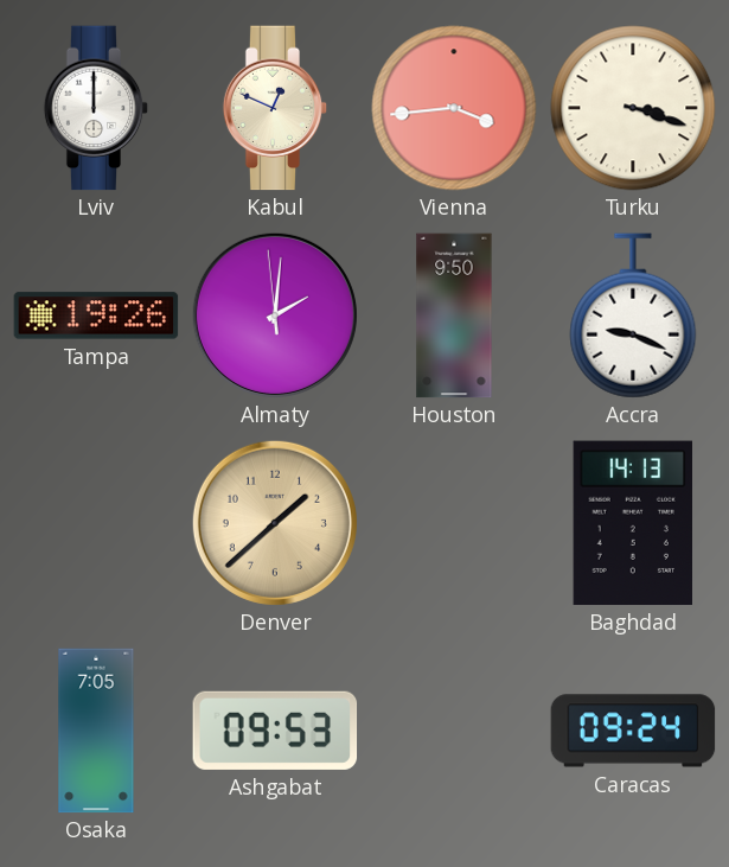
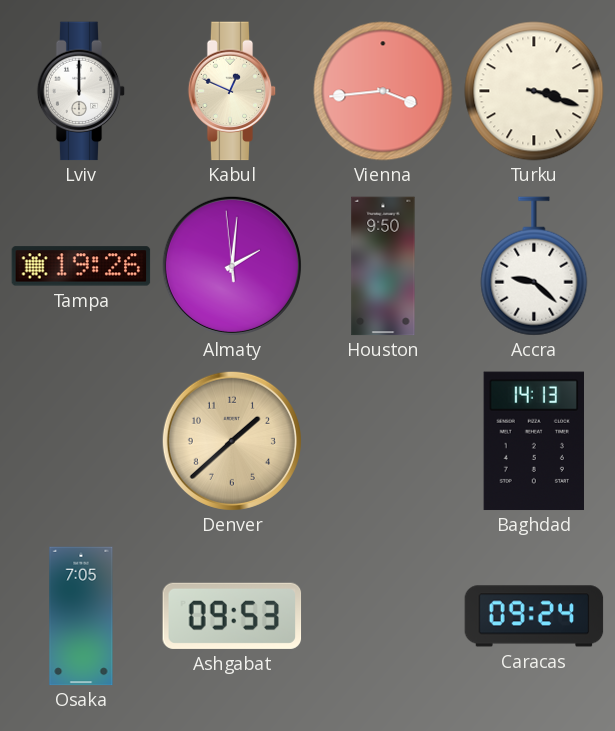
Accra: 9:19 -> 9:22 (534, 266)
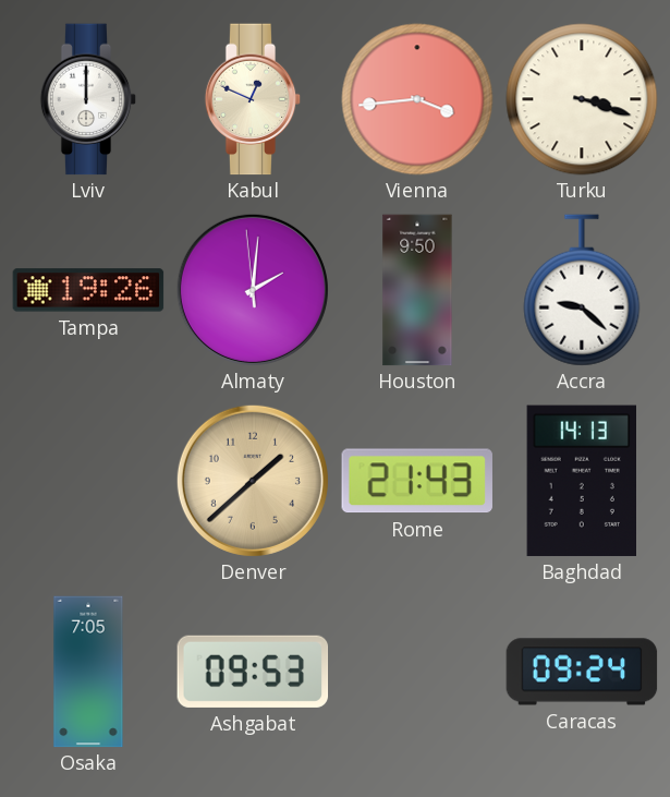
Rome: none -> 21:43 (417, 481)
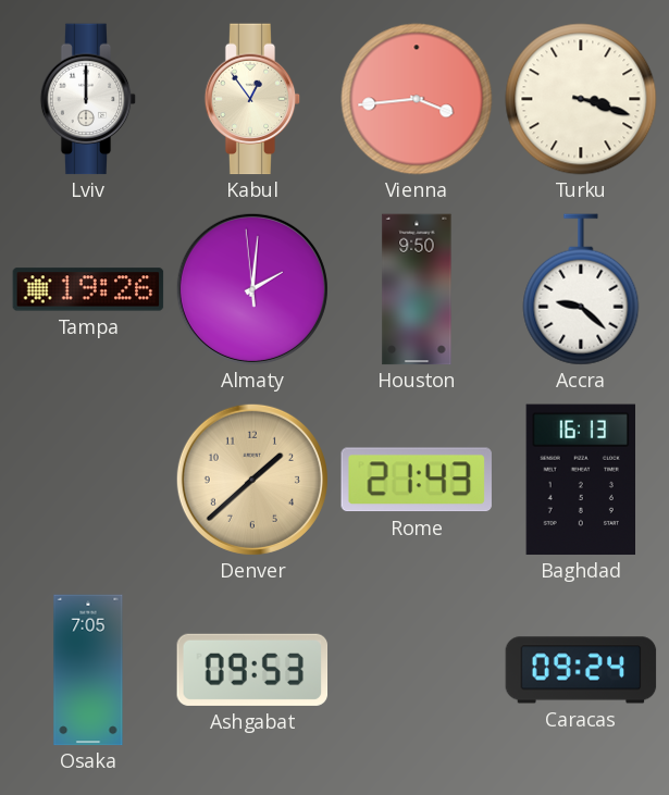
Kabul: 12:49 -> 12:54 (252, 99)
Baghdad: 14:13 -> 16:13 (580, 480)
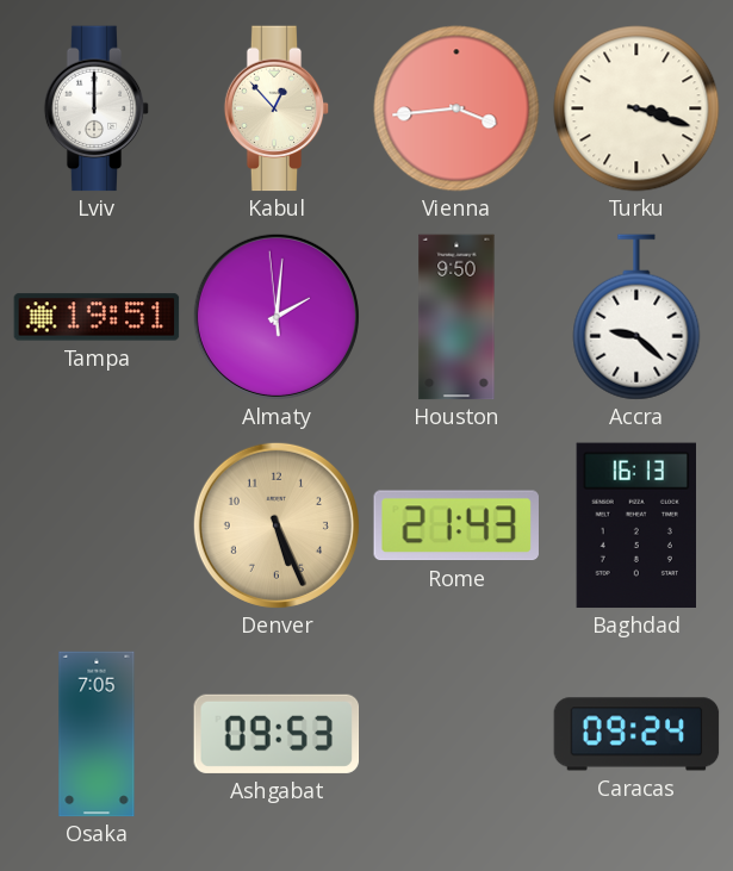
Kabul: 12:54 -> 12:53 (277, 108)
Tampa: 19:26 -> 19:51 (97, 317)
Denver: 1:38 -> 5:26 (277, 525)
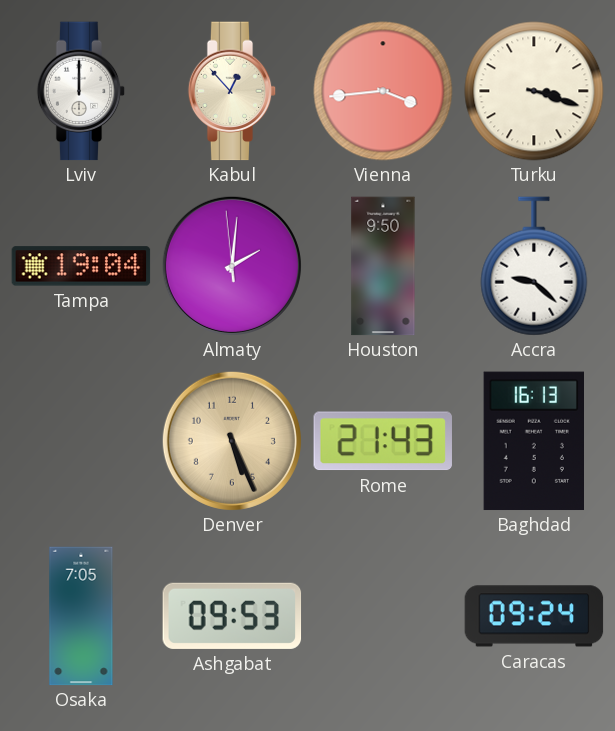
Tampa: 19:51 -> 19:04 (81, 266)
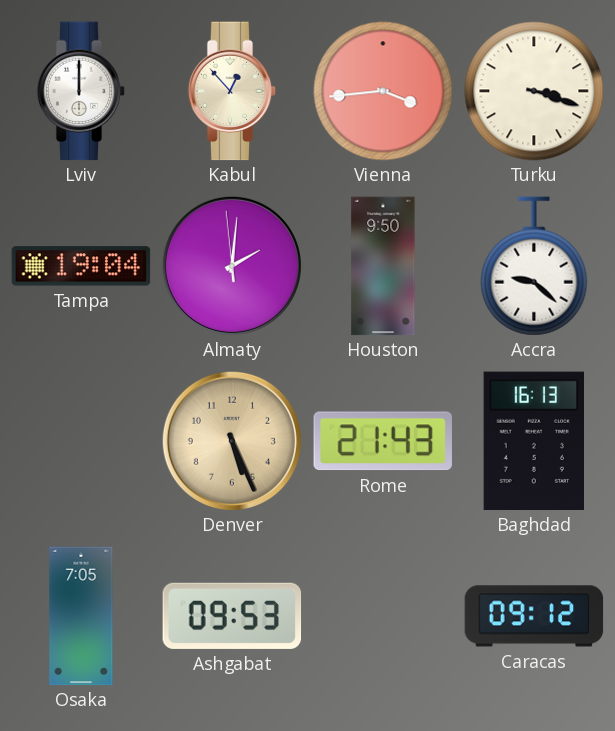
Caracas: 09:24 -> 09:12 (534, 616)
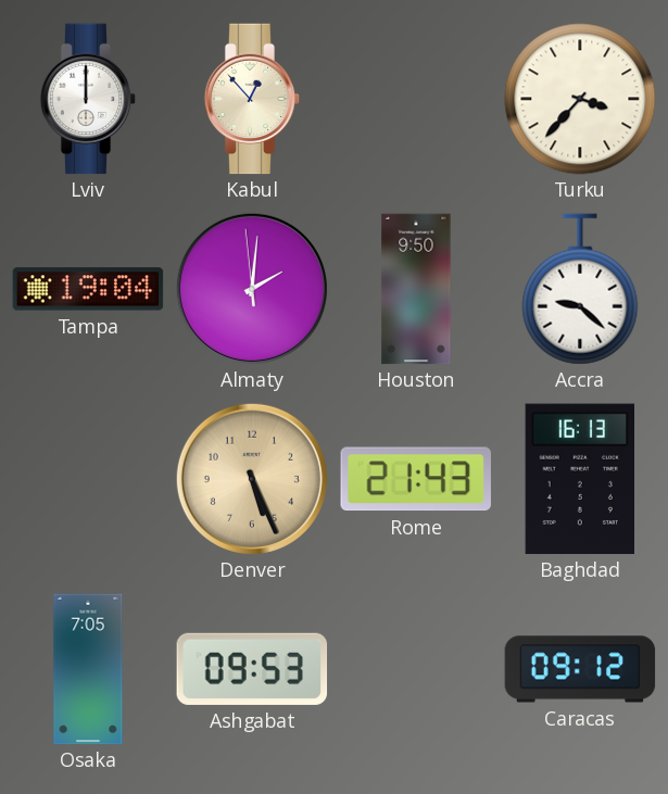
Vienna: 3:44 -> none (383, 91)
Turku: 3:18 -> 3:37 (580, 99)
